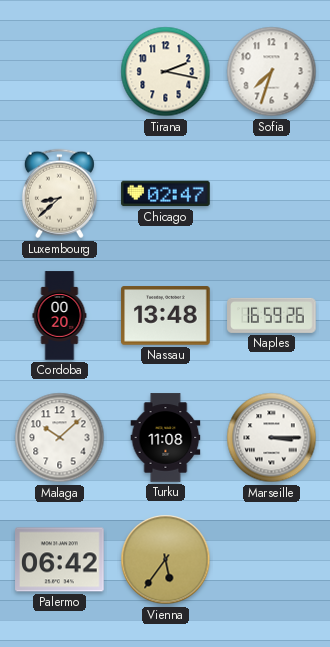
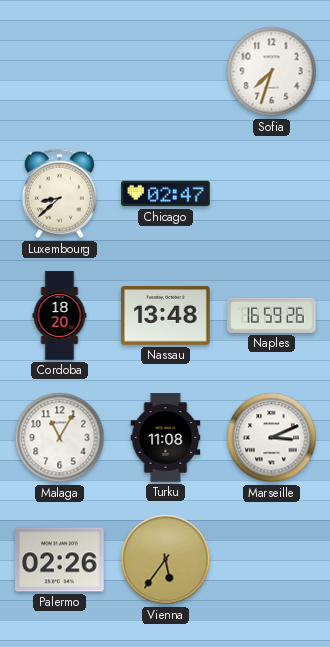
Tirana: 2:17 -> none (166, 72)
Cordoba: 00:20 -> 18:20 (60, 316)
Malaga: 10:08 -> 11:05 (60, 438)
Marseille: 3:15 -> 3:11 (272, 438)
Palermo: 06:42 -> 02:26 (60, 560)
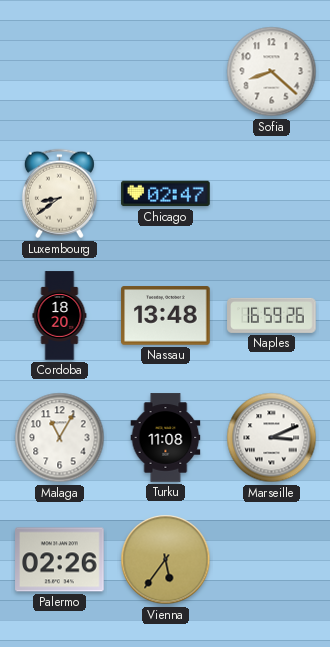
Sofia: 7:33 -> 8:22 (272, 72)
Luxembourg: 8:38 -> 8:39 (59, 194)
